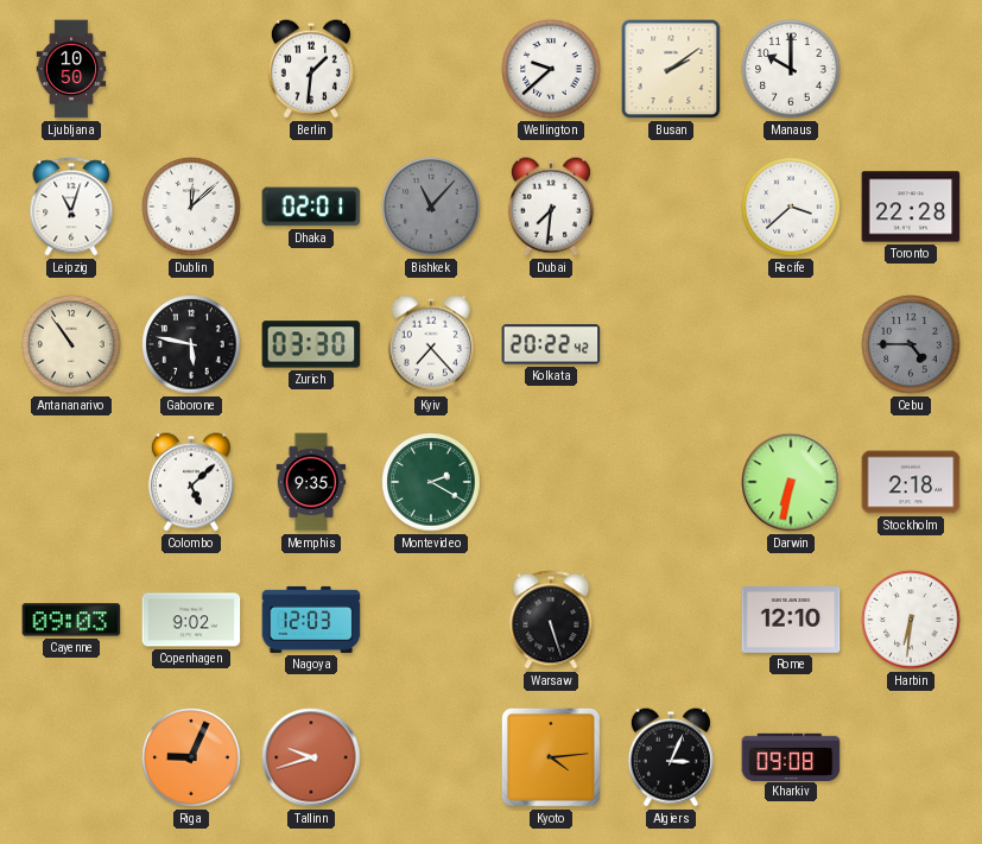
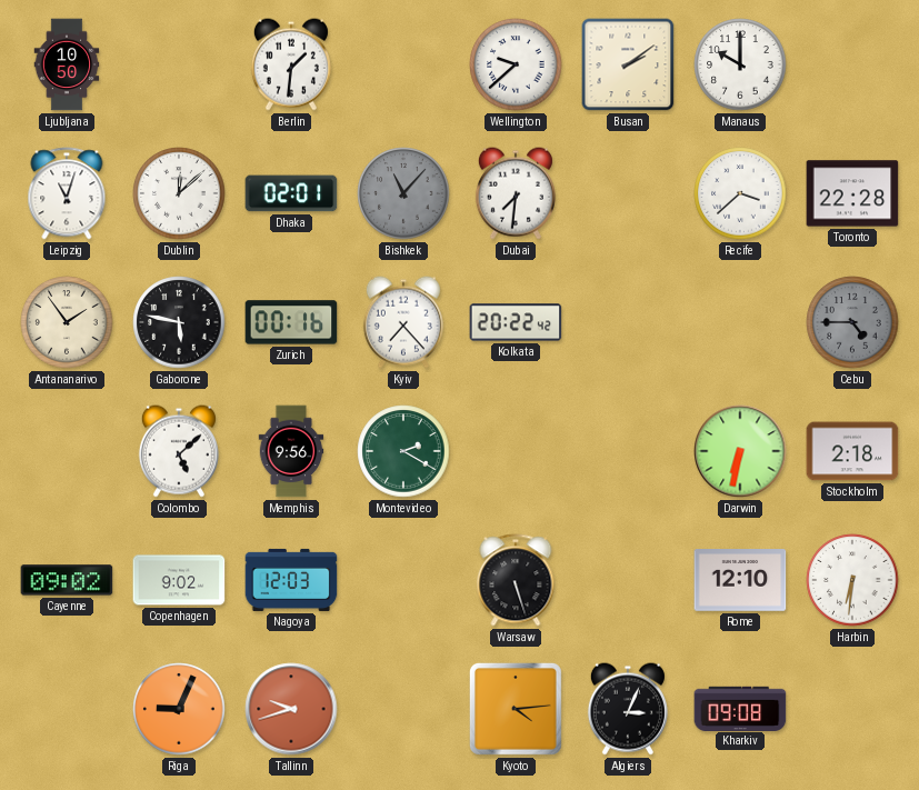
Antananarivo: 10:54 -> 1:54 (67, 322)
Zurich: 03:30 -> 00:16 (291, 322)
Memphis: 9:35 -> 9:56 (291, 451)
Cayenne: 09:03 -> 09:02 (67, 580)
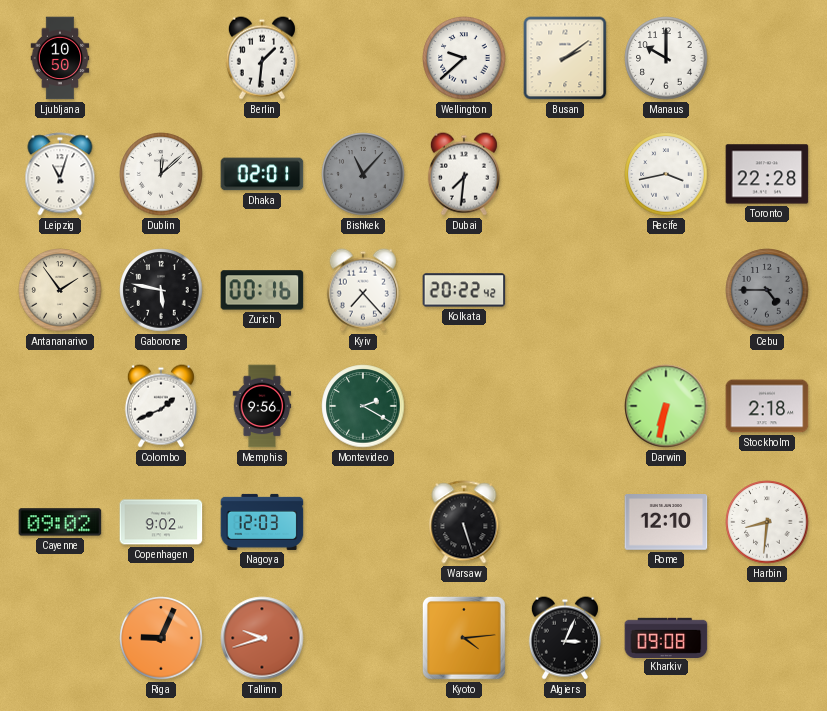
Recife: 3:38 -> 3:43 (666, 174)
Colombo: 5:08 -> 1:41 (161, 406)
Harbin: 6:31 -> 8:31 (767, 522)
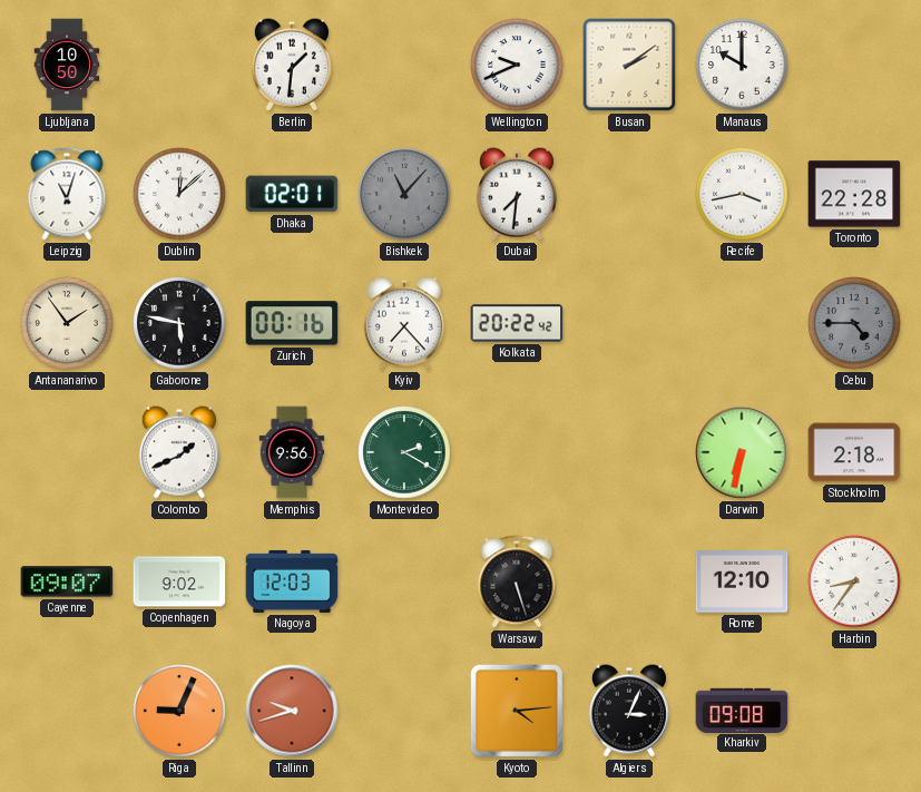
Wellington: 9:38 -> 9:41 (517, 65)
Cayenne: 09:02 -> 09:07 (67, 581)
Harbin: 8:31 -> 8:36 (854, 581)
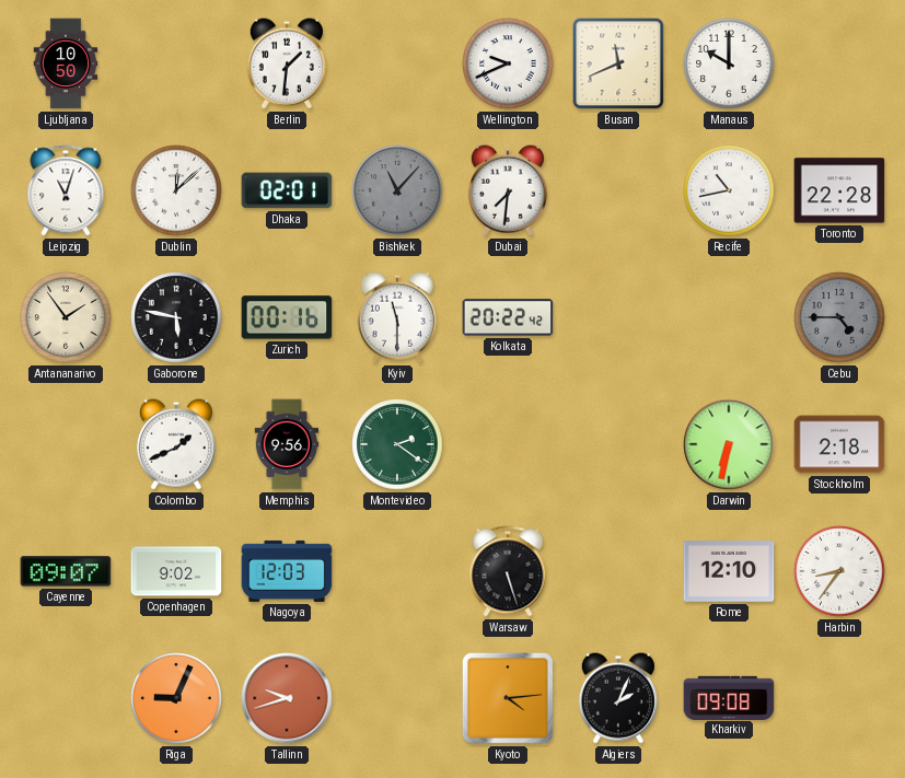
Busan: 2:09 -> 11:41 (618, 63)
Recife: 3:43 -> 10:43 (729, 190)
Kyiv: 7:23 -> 11:30 (397, 317)
Montevideo: 2:20 -> 2:21 (397, 444)
Algiers: 3:04 -> 2:04 (618, 698)
